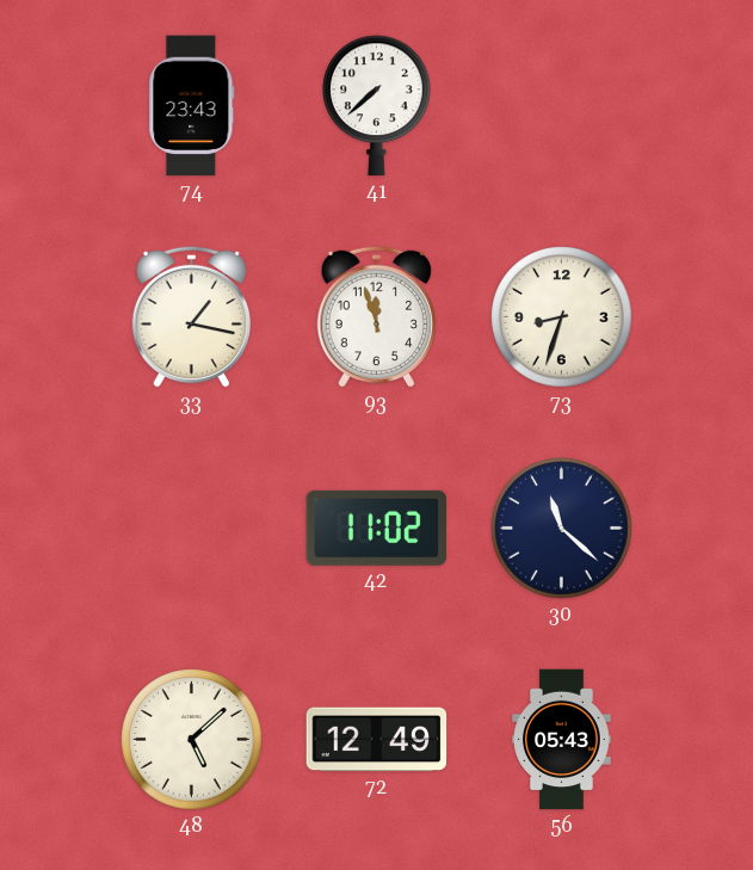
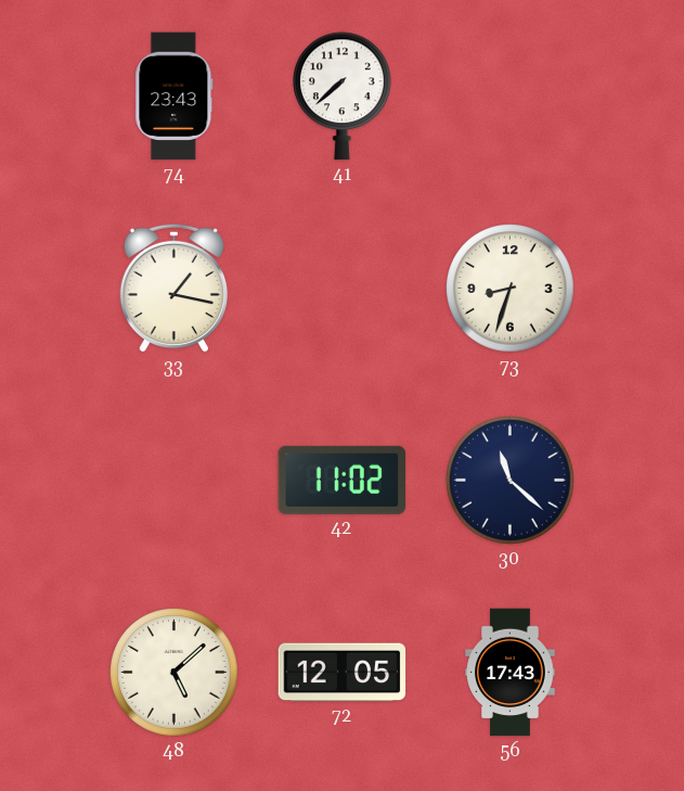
93: 11:57 -> none (377, 316)
72: 12:49 -> 12:05 (343, 673)
56: 05:43 -> 17:43 (511, 673)
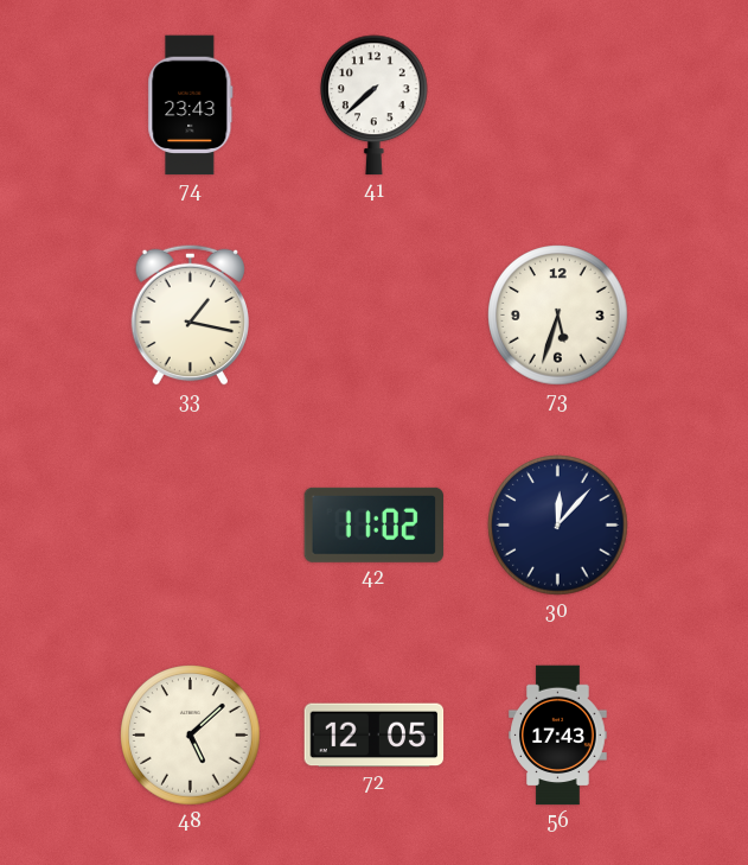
73: 8:33 -> 5:33 (558, 316)
30: 11:22 -> 12:07 (558, 526)
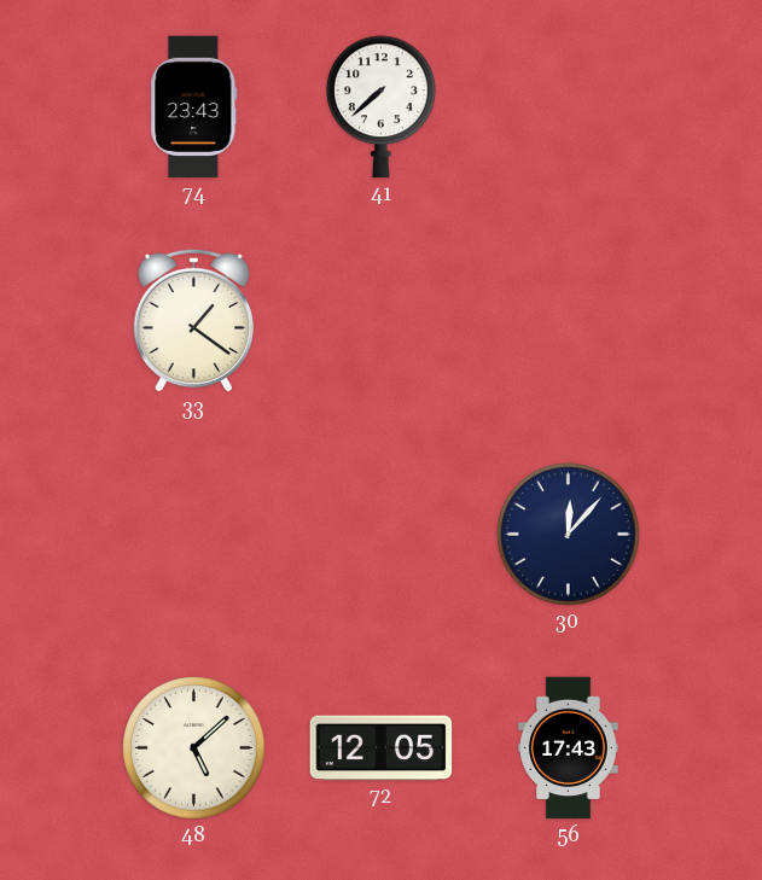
33: 1:17 -> 1:21 (194, 320)
73: 5:33 -> none (558, 316)
42: 11:02 -> none (375, 524)
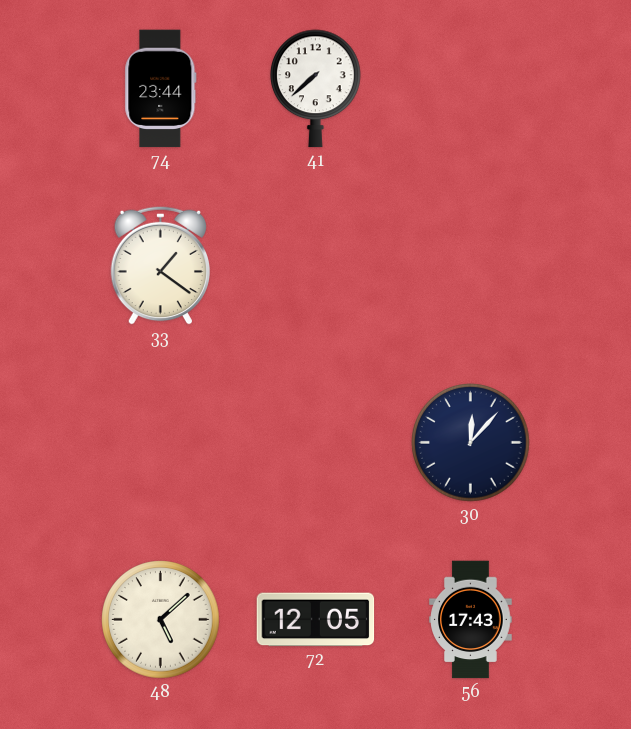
74: 23:43 -> 23:44 (161, 89)
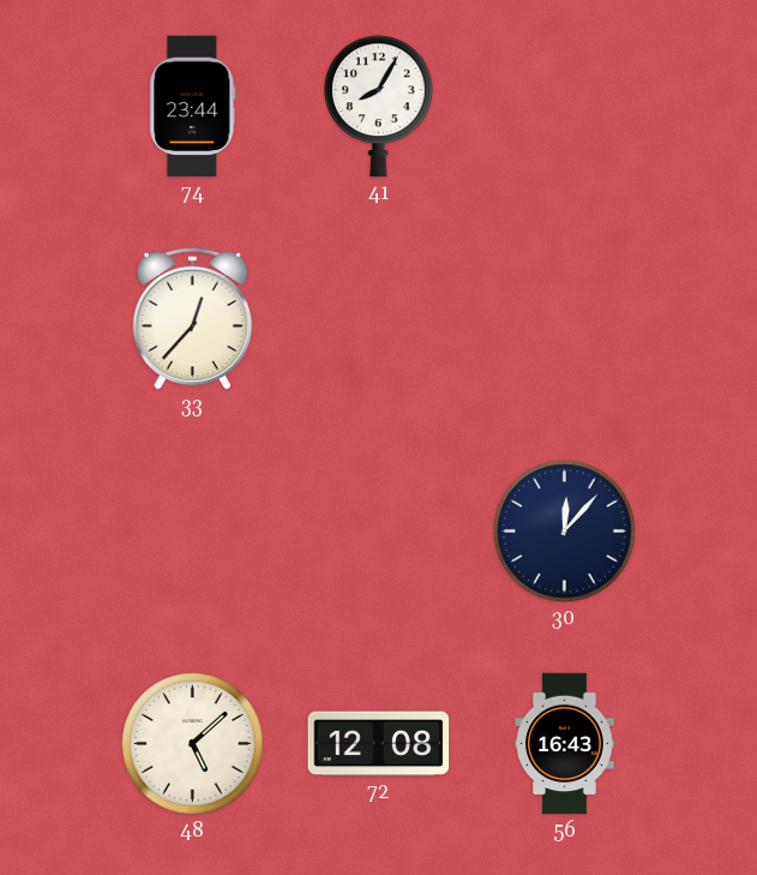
41: 7:38 -> 8:05 (379, 107)
33: 1:21 -> 12:37 (193, 318)
72: 12:05 -> 12:08 (379, 744)
56: 17:43 -> 16:43 (565, 744)
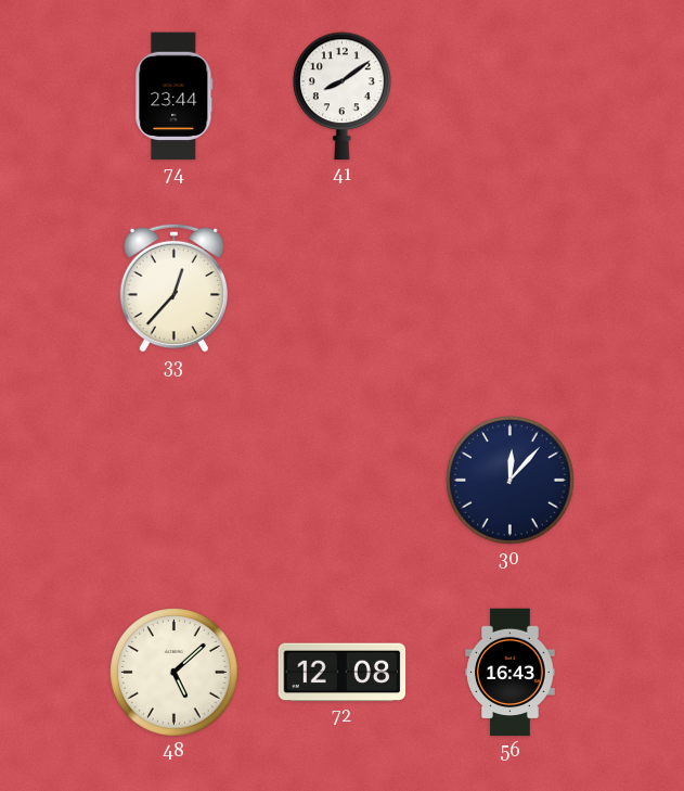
41: 8:05 -> 8:09 (343, 97)
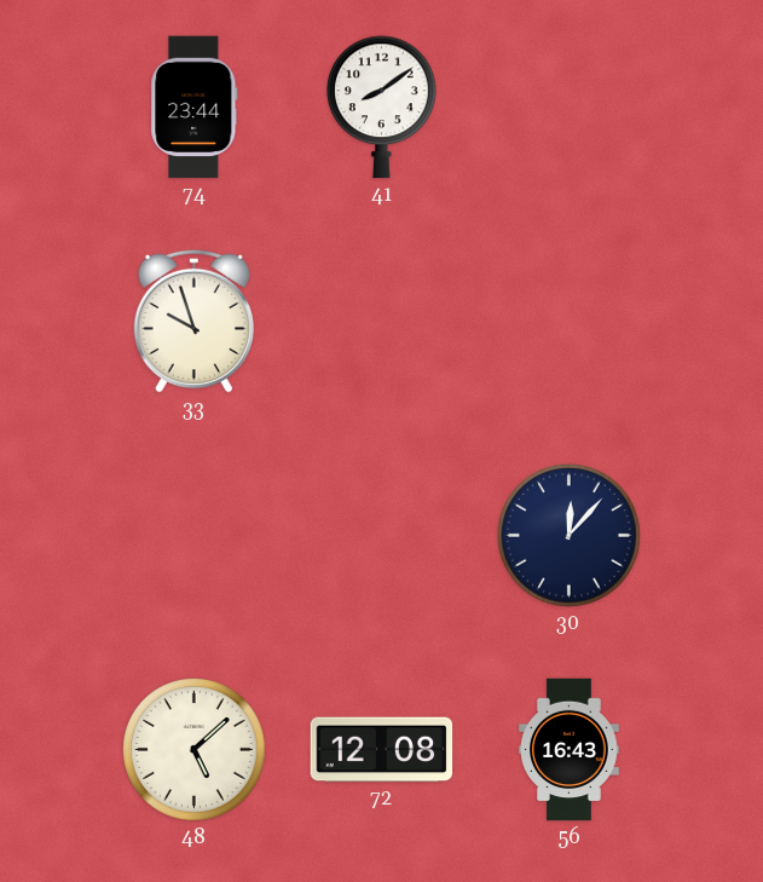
33: 12:37 -> 9:57 (195, 321)
